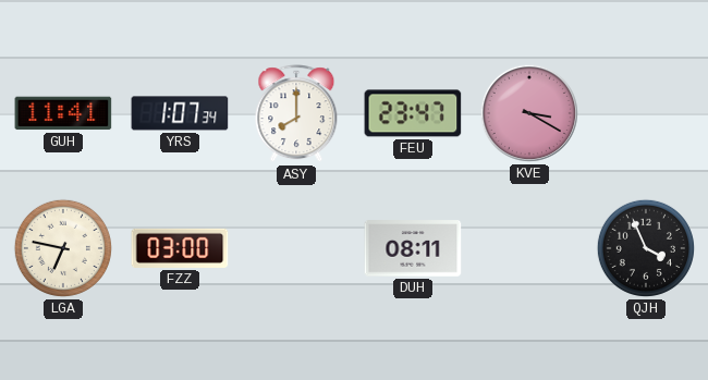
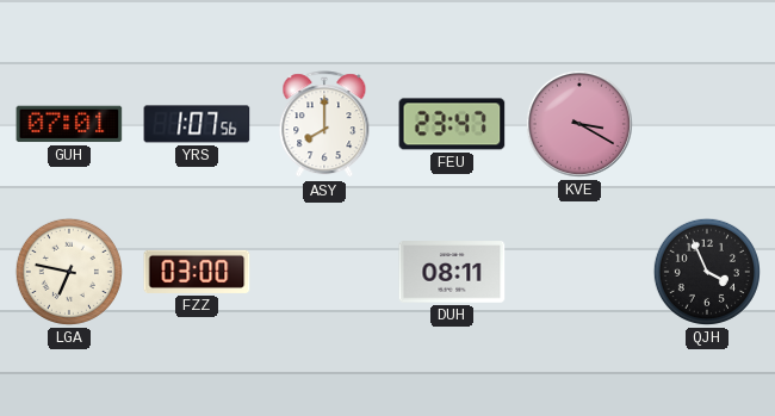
GUH: 11:41 -> 07:01 (69, 124)
YRS: 1:07:34 -> 1:07:56 (197, 124)
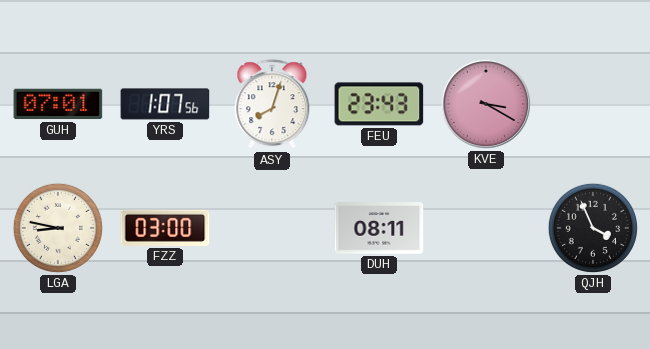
ASY: 8:00 -> 8:03 (272, 105)
FEU: 23:47 -> 23:43 (379, 104)
LGA: 6:47 -> 8:47 (58, 228)
